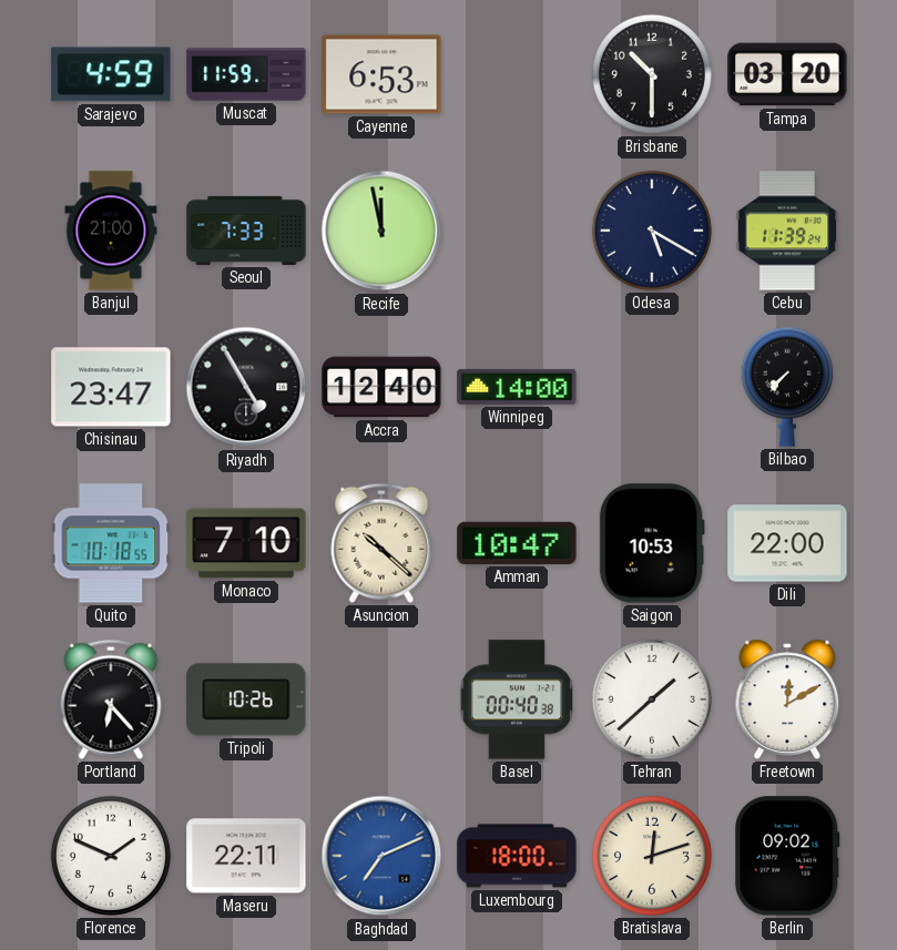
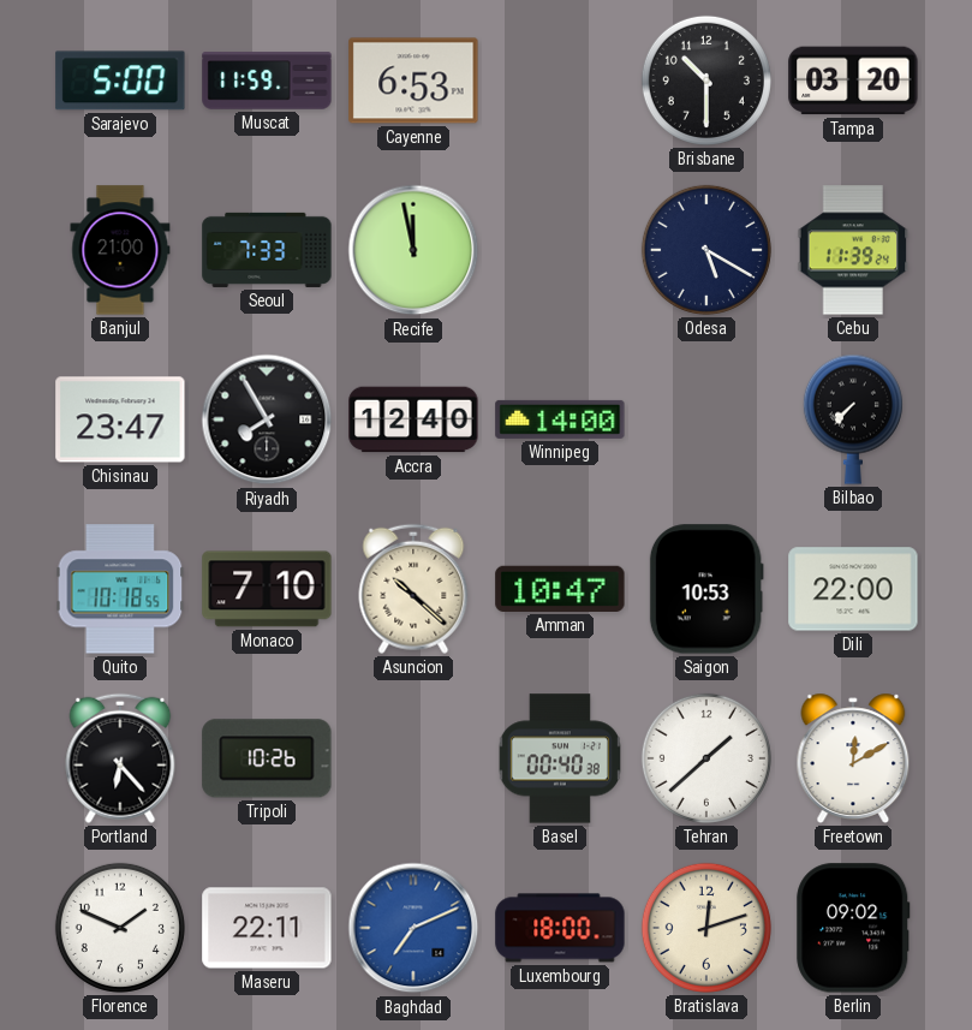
Sarajevo: 4:59 -> 5:00 (120, 81)
Riyadh: 4:55 -> 7:55 (267, 419)
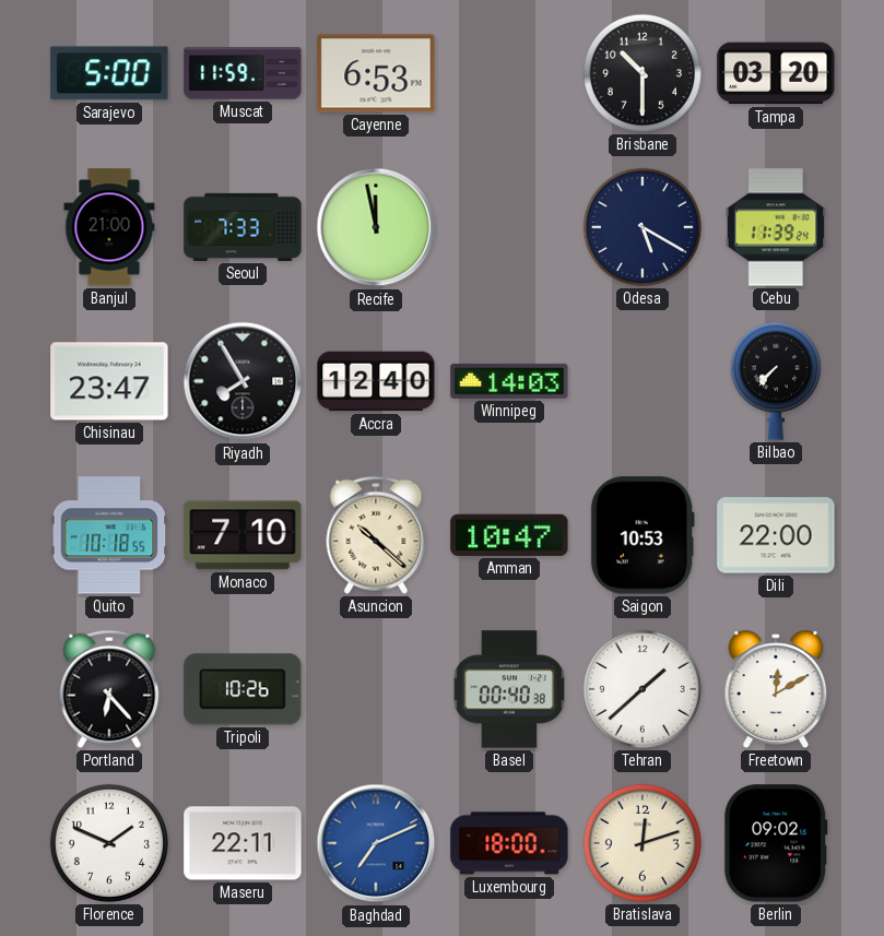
Winnipeg: 14:00 -> 14:03 (509, 381)
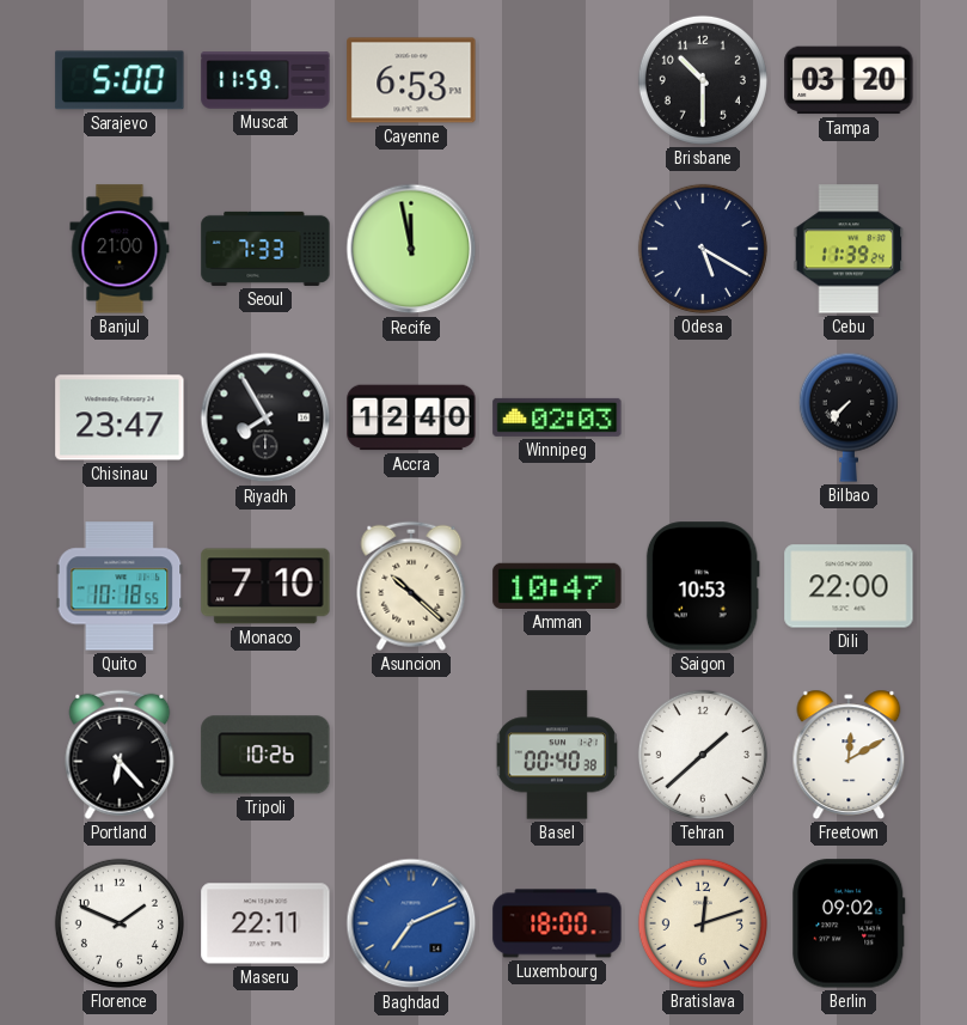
Winnipeg: 14:03 -> 02:03 (557, 417)
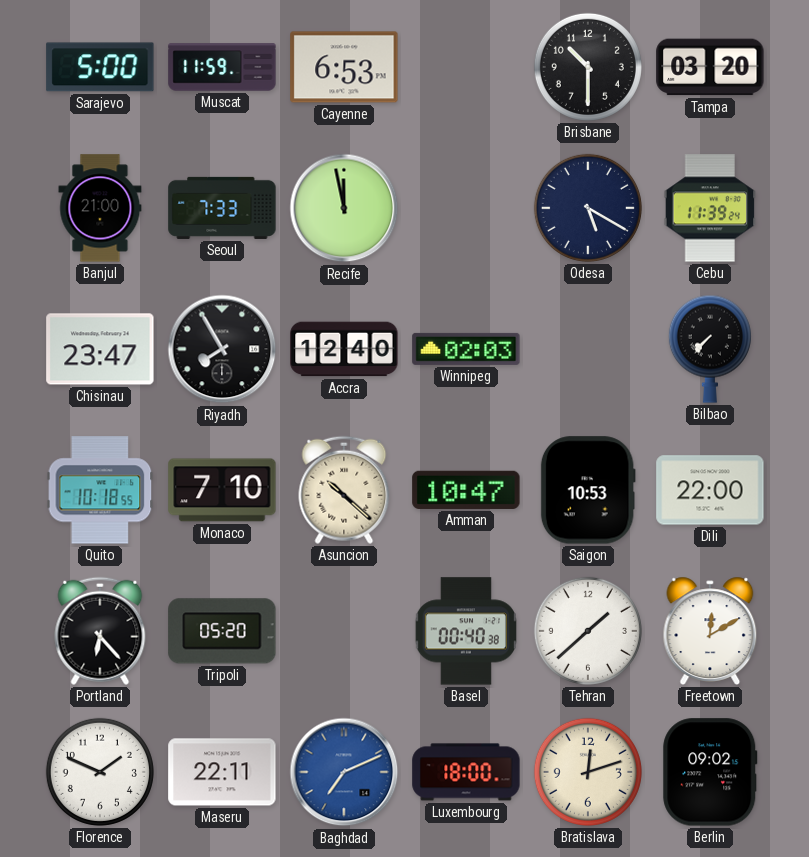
Tripoli: 10:26 -> 05:20 (222, 631)
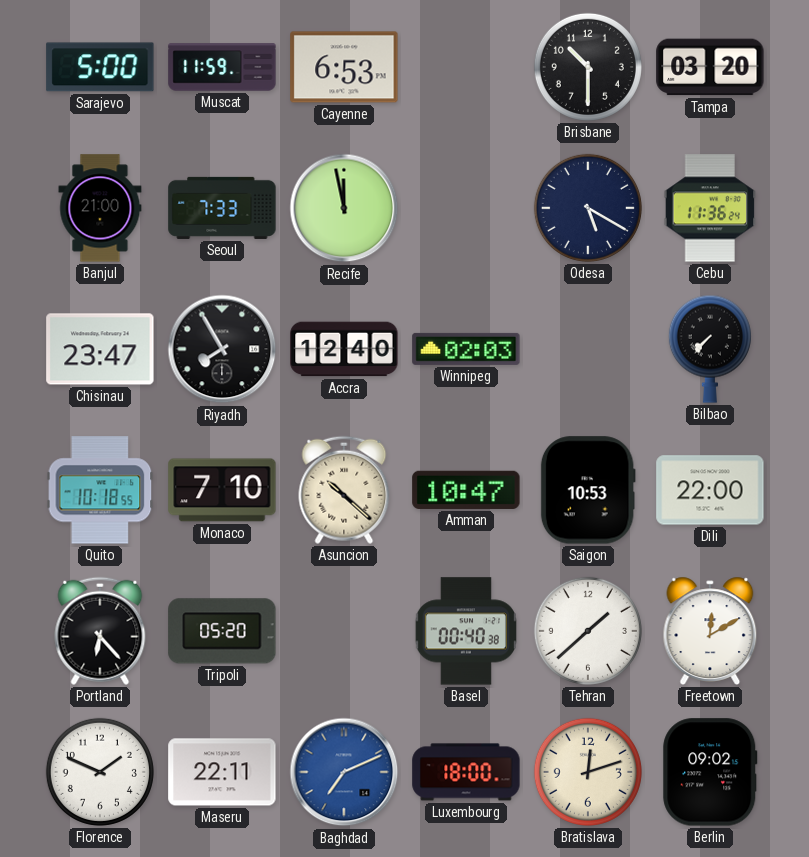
Cebu: 11:39 -> 11:36 (710, 208)
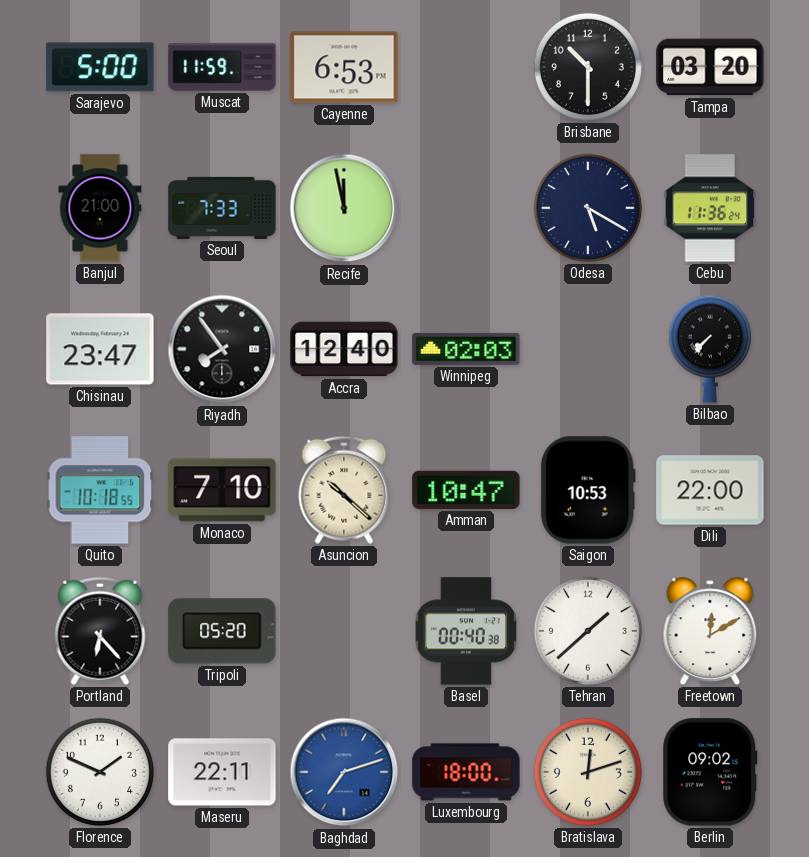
Riyadh: 7:55 -> 7:54 (222, 349)
Baghdad: 7:11 -> 7:12 (344, 772)
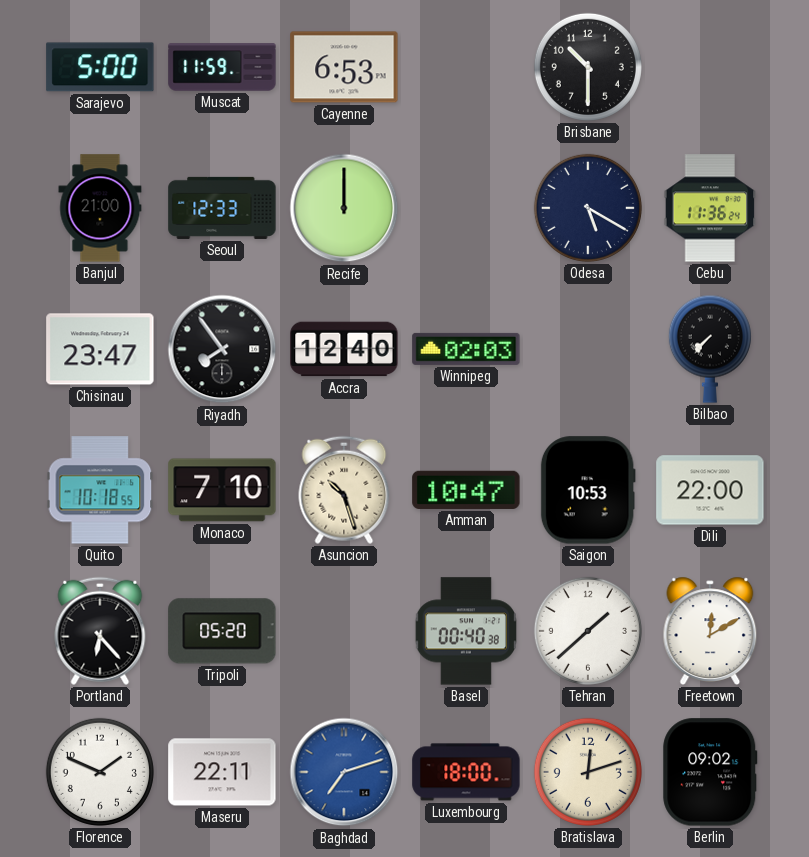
Tampa: 03:20 -> none (710, 67)
Seoul: 7:33 -> 12:33 (222, 208)
Recife: 11:58 -> 12:00 (344, 208)
Asuncion: 10:22 -> 10:27 (344, 490)
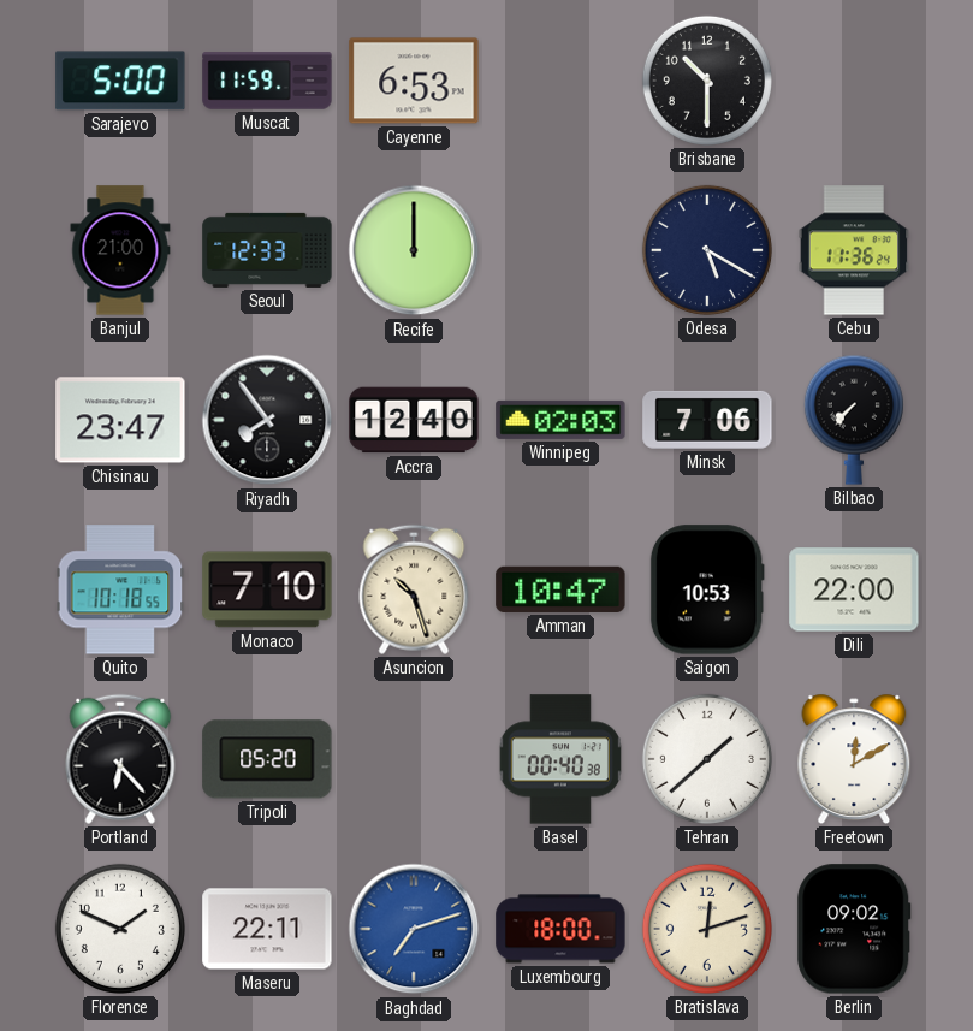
Minsk: none -> 7:06 (707, 420)
